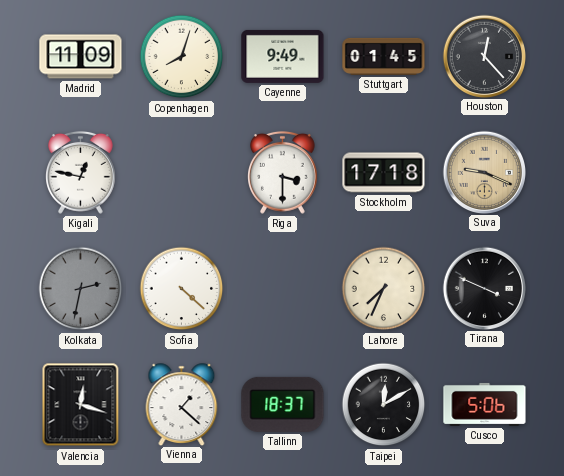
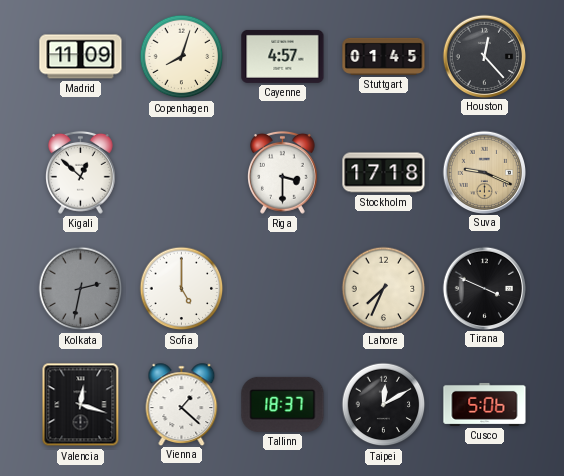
Cayenne: 9:49 -> 4:57 (283, 56)
Kigali: 12:47 -> 12:52 (81, 172)
Sofia: 4:22 -> 5:00 (182, 289)
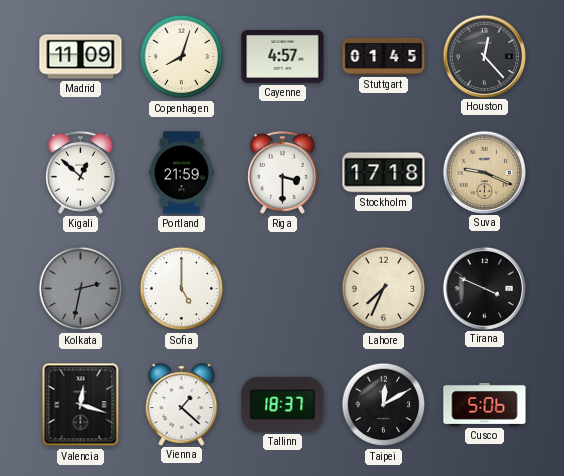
Portland: none -> 21:59 (182, 173)
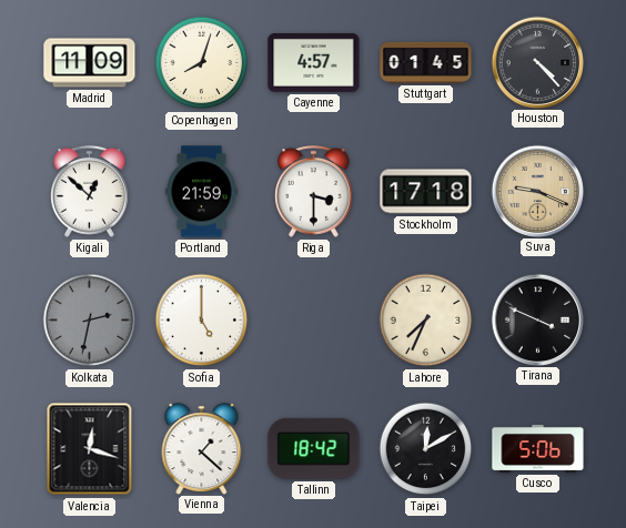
Houston: 12:23 -> 4:23 (537, 62)
Tallinn: 18:37 -> 18:42 (314, 448)
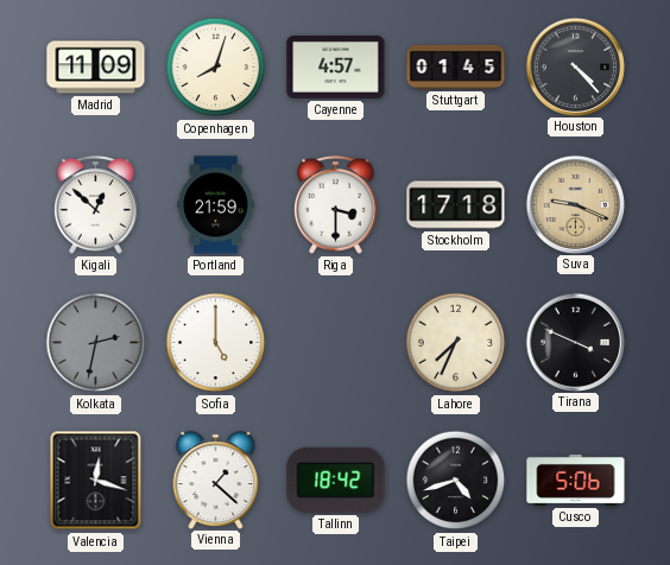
Taipei: 12:10 -> 4:42 (456, 481)
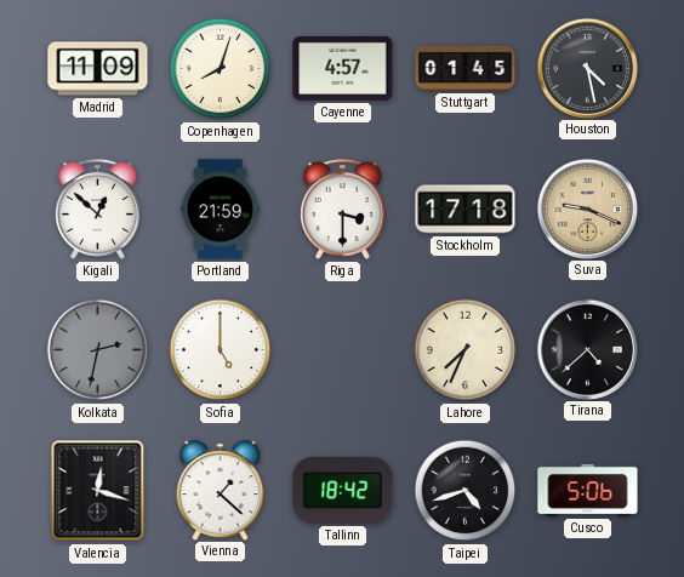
Houston: 4:23 -> 4:28 (587, 68)
Tirana: 3:49 -> 4:38 (587, 349)
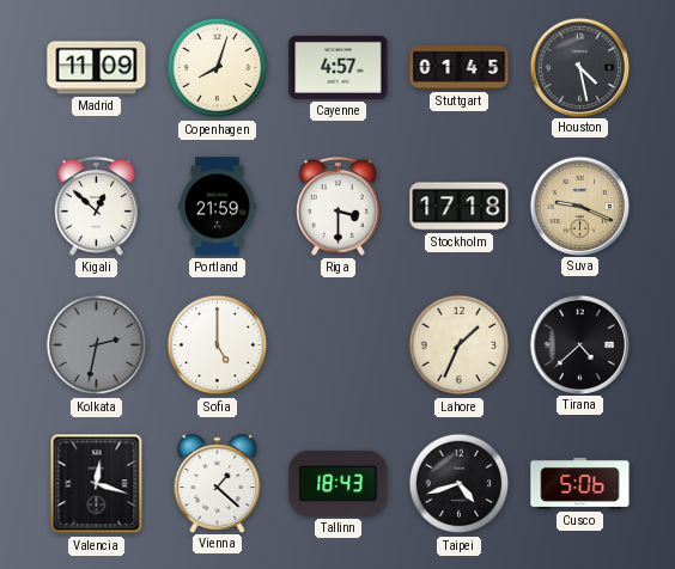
Lahore: 7:34 -> 1:34 (460, 345)
Tallinn: 18:42 -> 18:43 (339, 483)
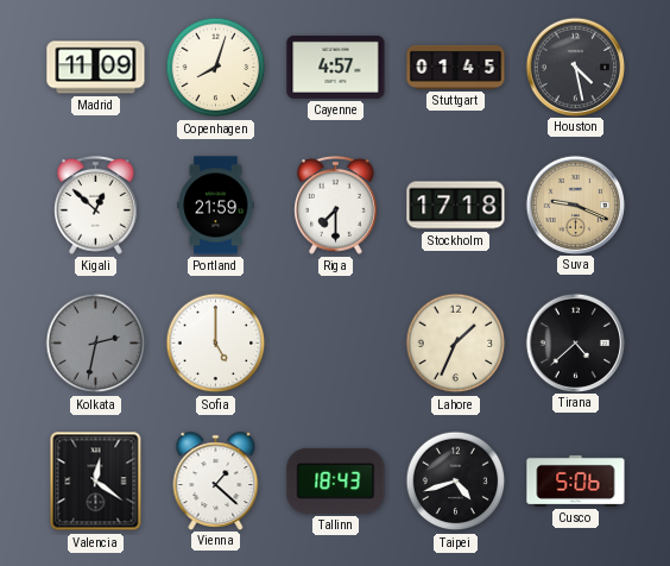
Riga: 3:30 -> 7:30 (336, 205)
Valencia: 12:18 -> 12:21 (96, 482)
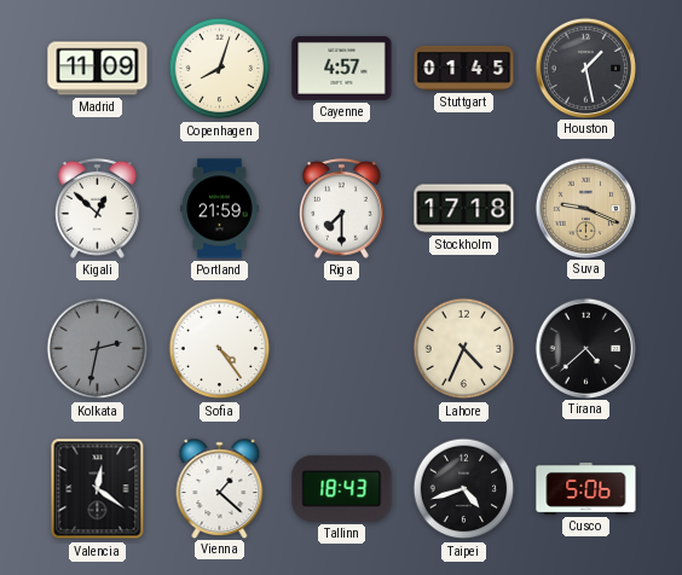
Houston: 4:28 -> 1:28 (585, 68)
Sofia: 5:00 -> 4:24 (220, 349)
Lahore: 1:34 -> 4:34 (464, 349)
